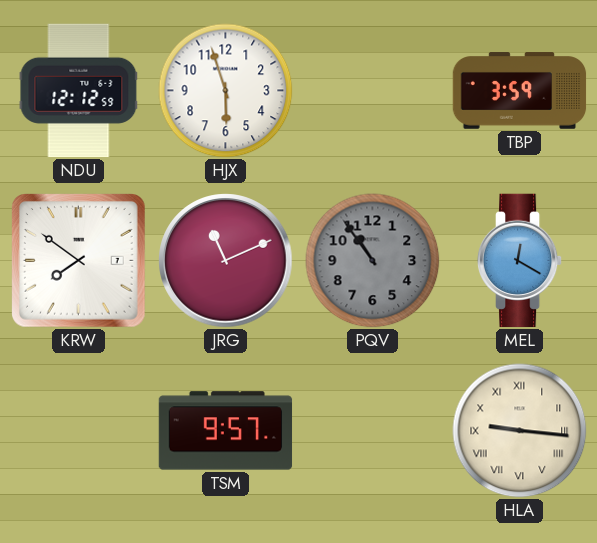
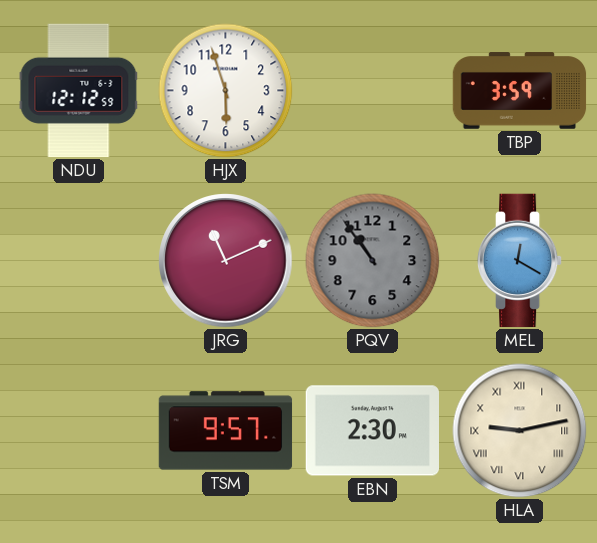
KRW: 7:51 -> none (79, 261)
EBN: none -> 2:30 (372, 431)
HLA: 9:16 -> 9:13 (520, 431)
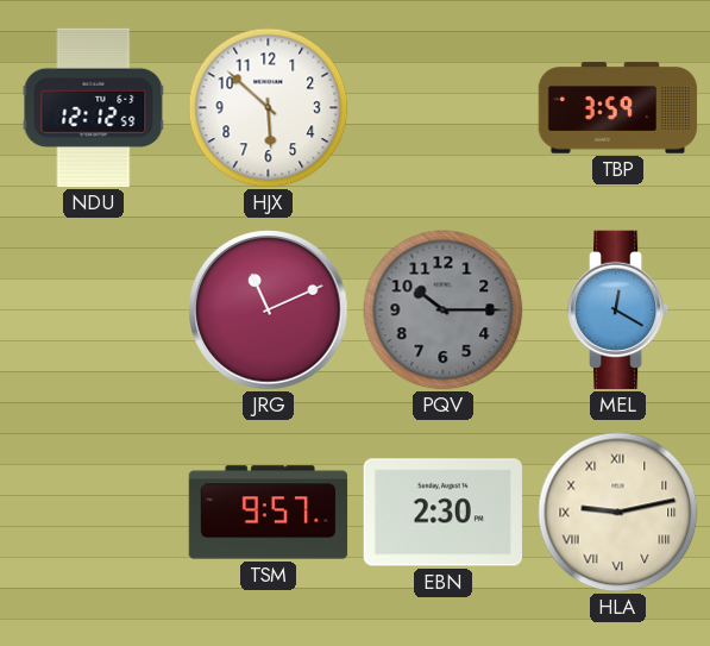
HJX: 5:57 -> 5:52 (269, 108)
PQV: 10:54 -> 10:15 (444, 311)
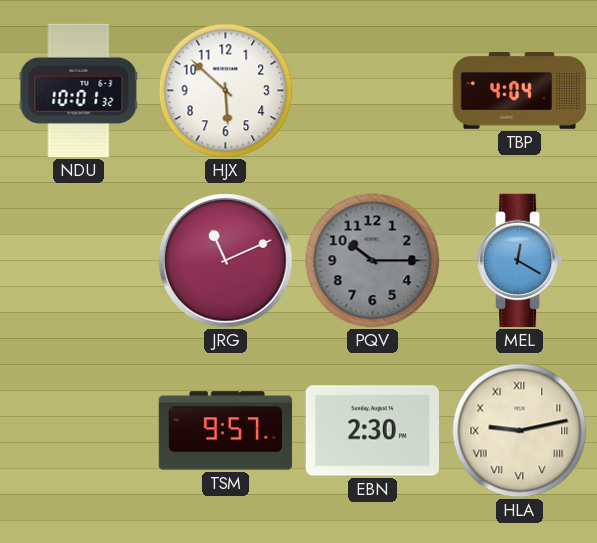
NDU: 12:12 -> 10:01 (79, 91)
TBP: 3:59 -> 4:04 (520, 91)
